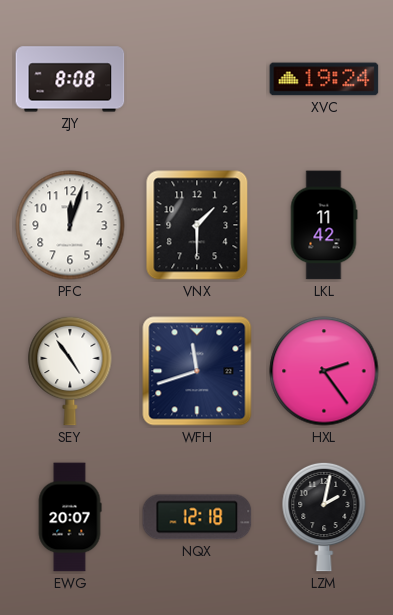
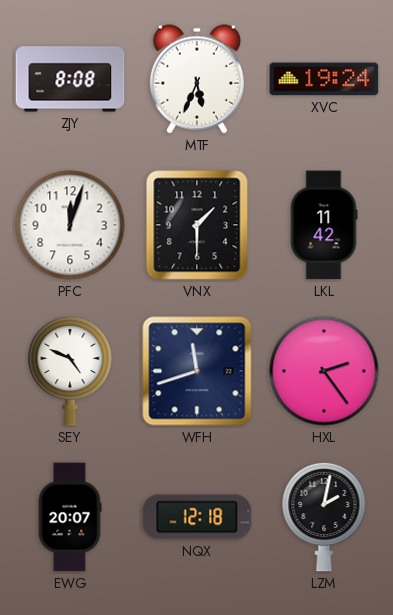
MTF: none -> 5:34 (197, 79)
SEY: 4:54 -> 4:49 (70, 371)
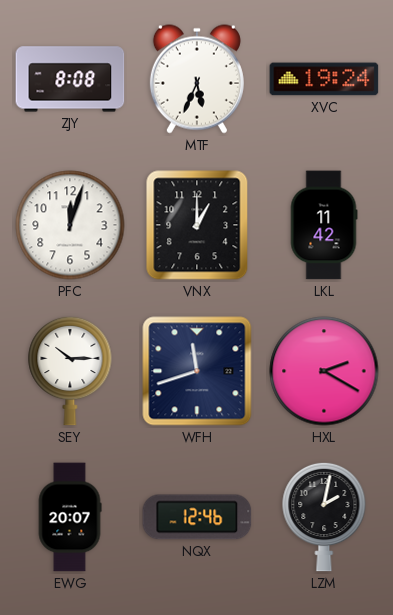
VNX: 1:30 -> 1:00 (197, 225)
SEY: 4:49 -> 10:15 (70, 371)
HXL: 2:24 -> 2:20 (324, 371)
NQX: 12:18 -> 12:46 (197, 517)
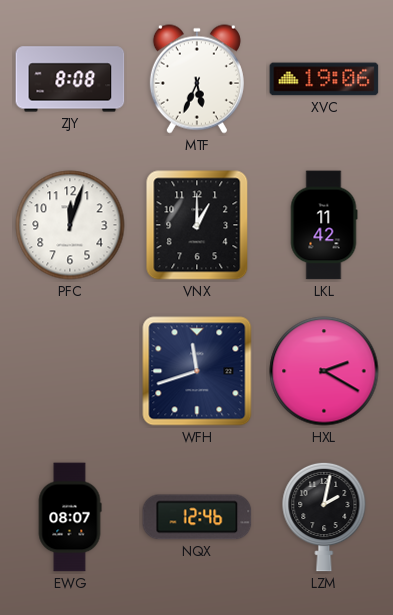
XVC: 19:24 -> 19:06 (324, 79)
SEY: 10:15 -> none (70, 371)
EWG: 20:07 -> 08:07 (70, 517)
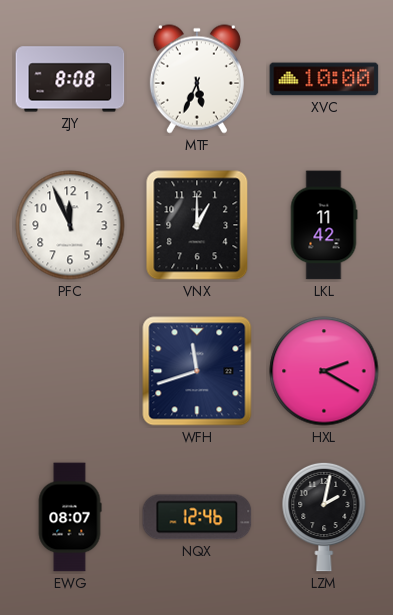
XVC: 19:06 -> 10:00 (324, 79)
PFC: 12:03 -> 11:56 (70, 225)
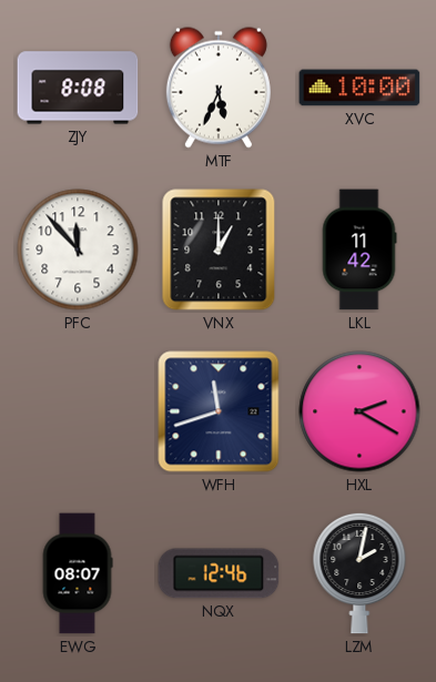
PFC: 11:56 -> 11:53 (78, 250)
